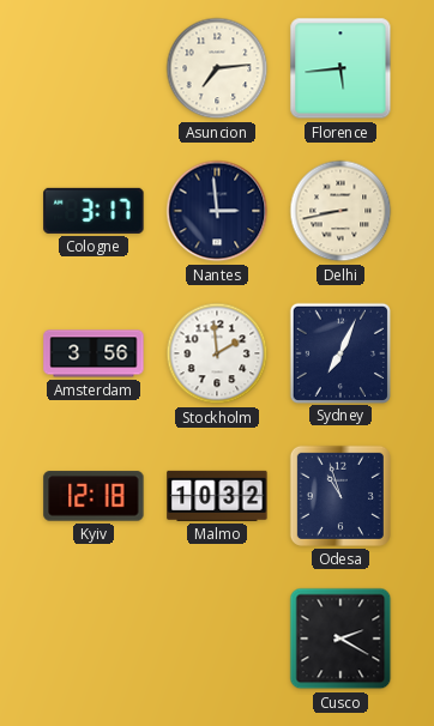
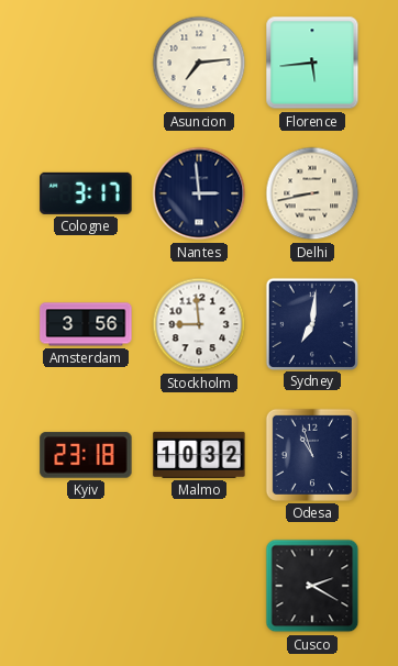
Stockholm: 1:59 -> 8:59 (199, 324)
Sydney: 7:04 -> 7:01 (311, 323)
Kyiv: 12:18 -> 23:18 (86, 455)
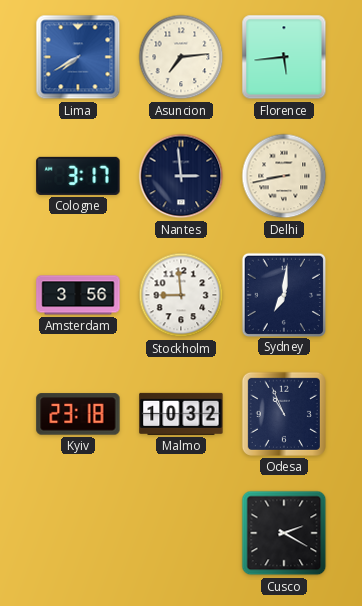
Lima: none -> 7:40 (78, 57)
Odesa: 10:57 -> 10:56 (284, 414)
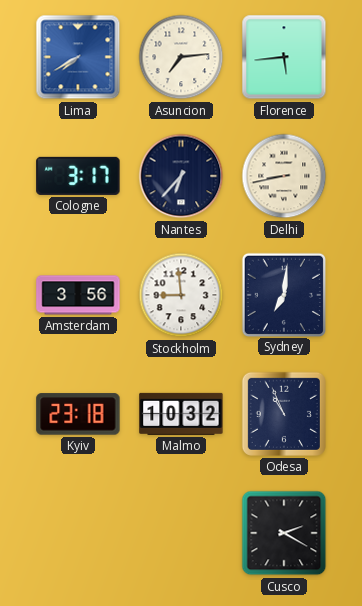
Nantes: 2:59 -> 6:37 (181, 176)
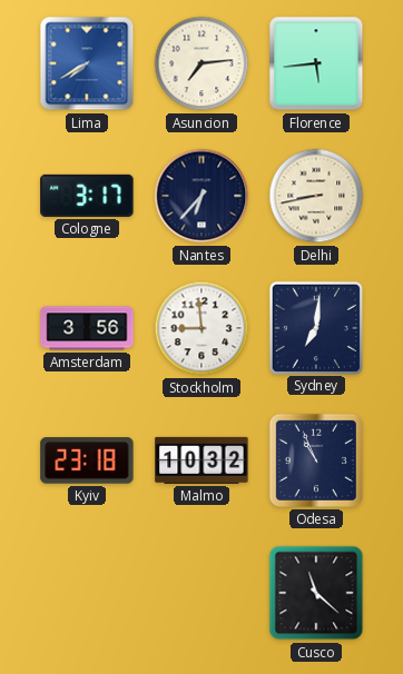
Cusco: 2:20 -> 11:22 (316, 593)
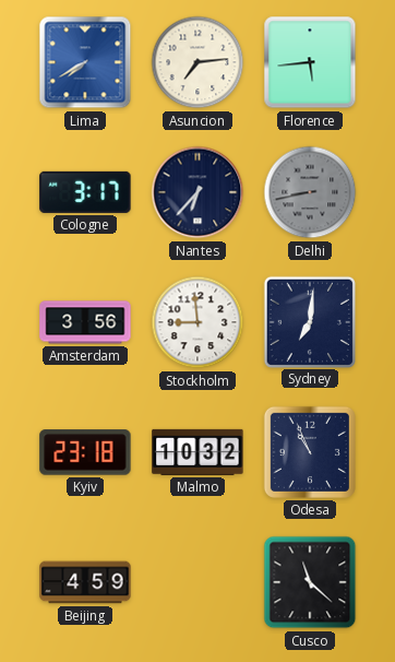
Delhi dial: cream -> grey (310, 192)
Beijing: none -> 4:59 (85, 582)
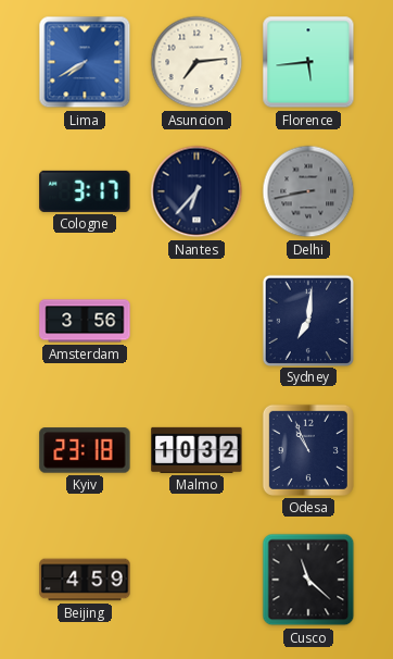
Stockholm: 8:59 -> none (197, 322)
